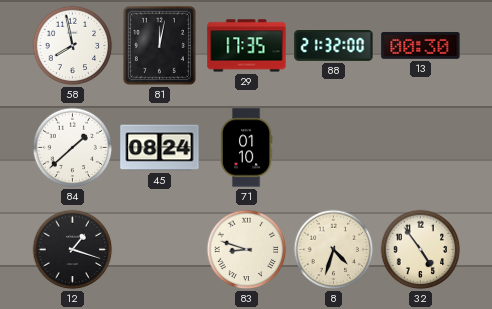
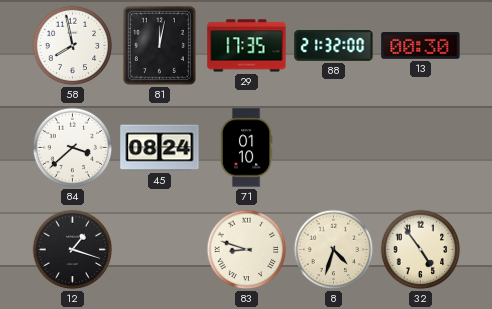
84: 1:38 -> 3:38 (73, 148)
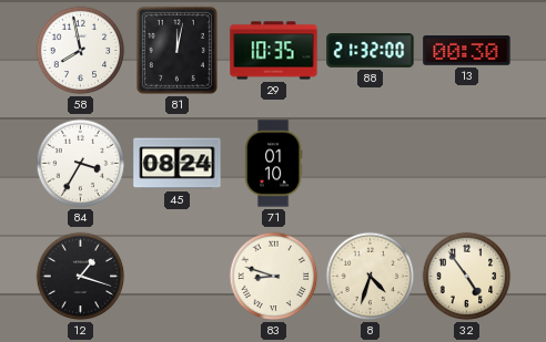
29: 17:35 -> 10:35 (274, 51)
84: 3:38 -> 3:35 (81, 164)
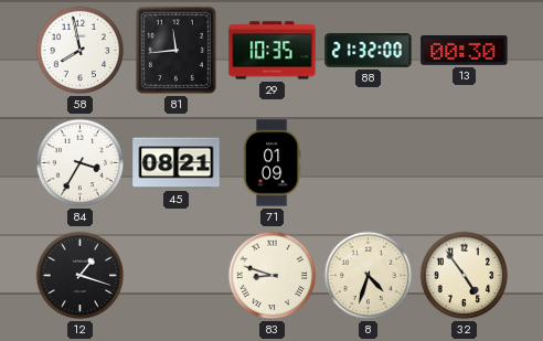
81: 12:02 -> 11:44 (175, 50)
45: 08:24 -> 08:21 (177, 163)
71: 01:10 -> 01:09 (271, 163)
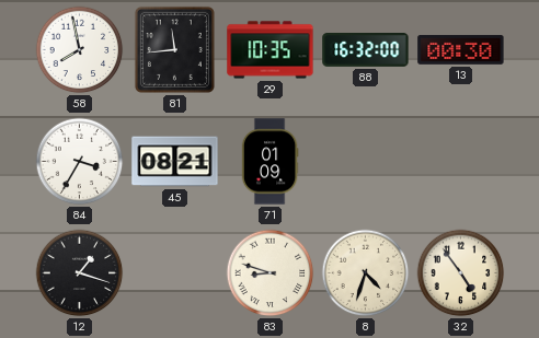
88: 21:32 -> 16:32 (366, 50)
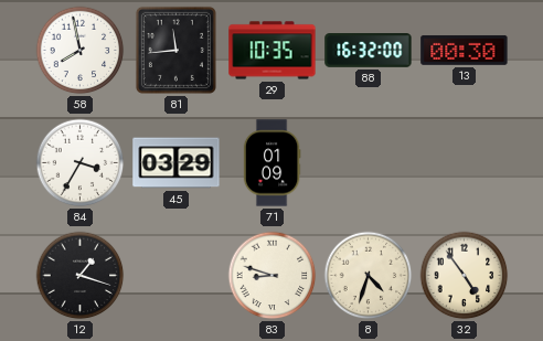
45: 08:21 -> 03:29 (177, 163)
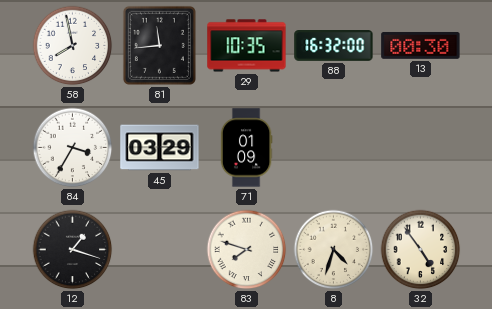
83: 8:48 -> 7:48 (247, 250)
